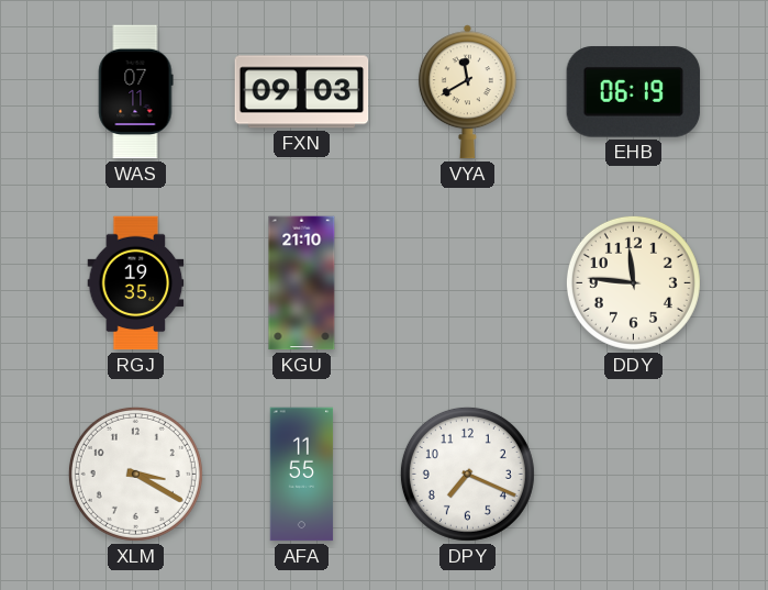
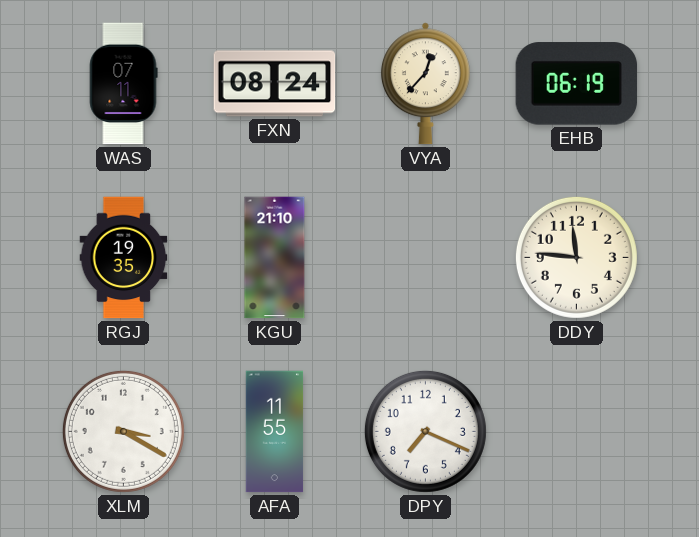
FXN: 09:03 -> 08:24 (275, 84)
VYA: 11:40 -> 12:37 (425, 84)
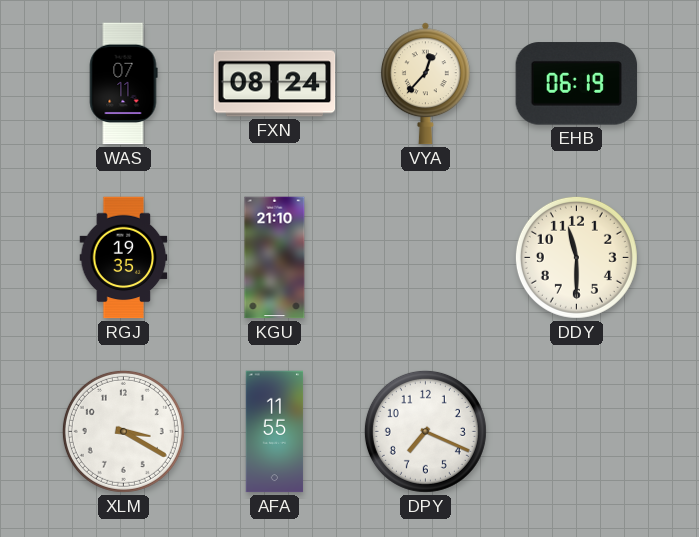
DDY: 11:46 -> 11:30 (576, 257)
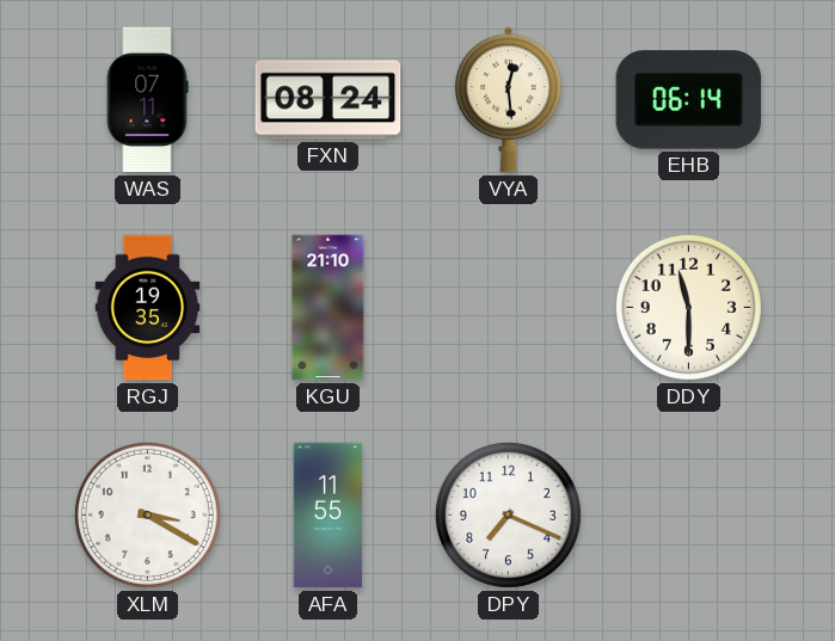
VYA: 12:37 -> 12:29 (508, 100)
EHB: 06:19 -> 06:14 (689, 100)
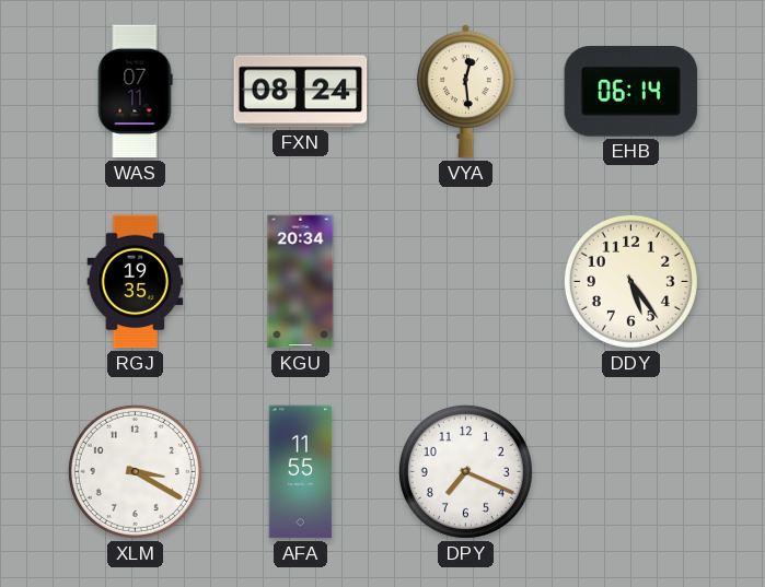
KGU: 21:10 -> 20:34 (301, 282)
DDY: 11:30 -> 5:24 (630, 281)
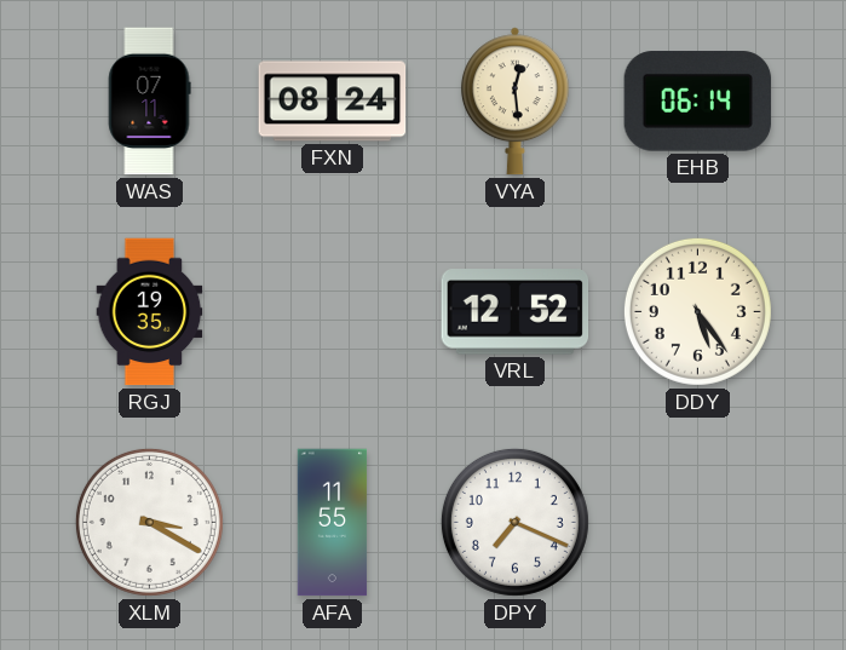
KGU: 20:34 -> none (301, 282)
VRL: none -> 12:52 (516, 312)
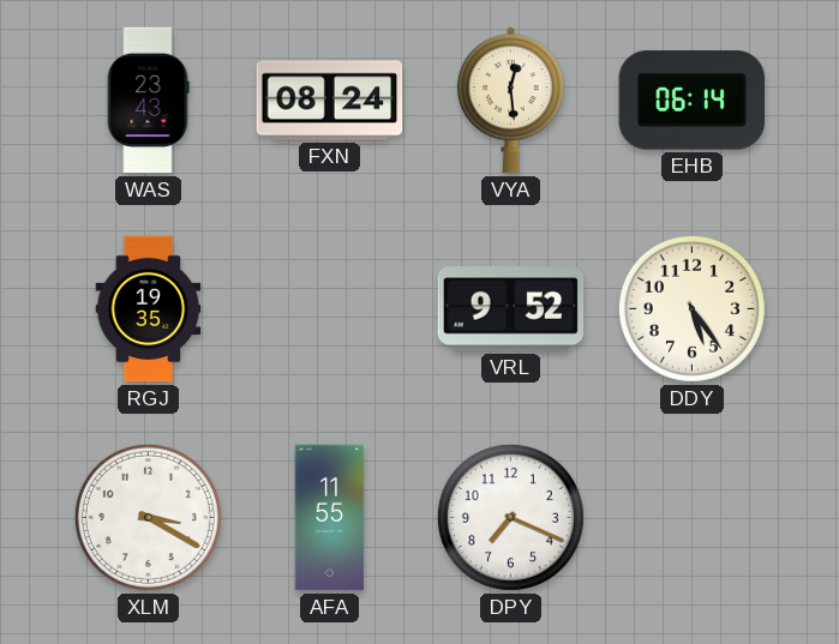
WAS: 07:11 -> 23:43 (148, 101)
VRL: 12:52 -> 9:52 (511, 309)
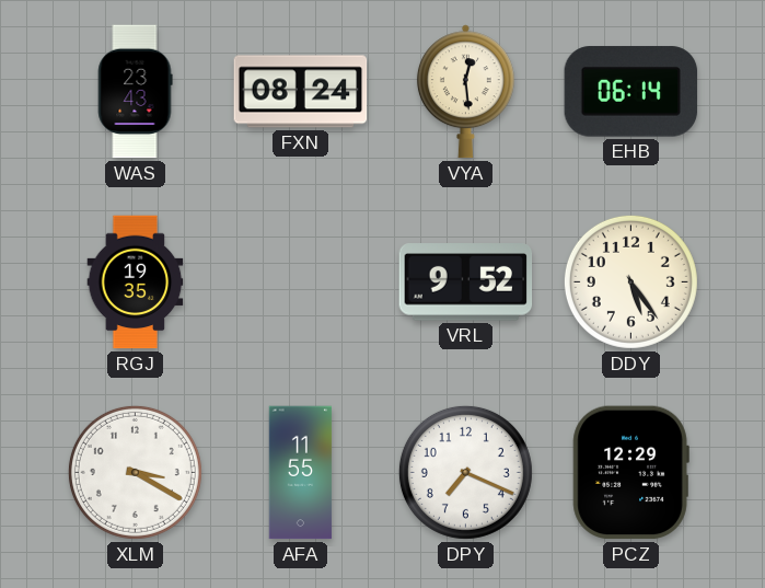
PCZ: none -> 12:29 (630, 473)
